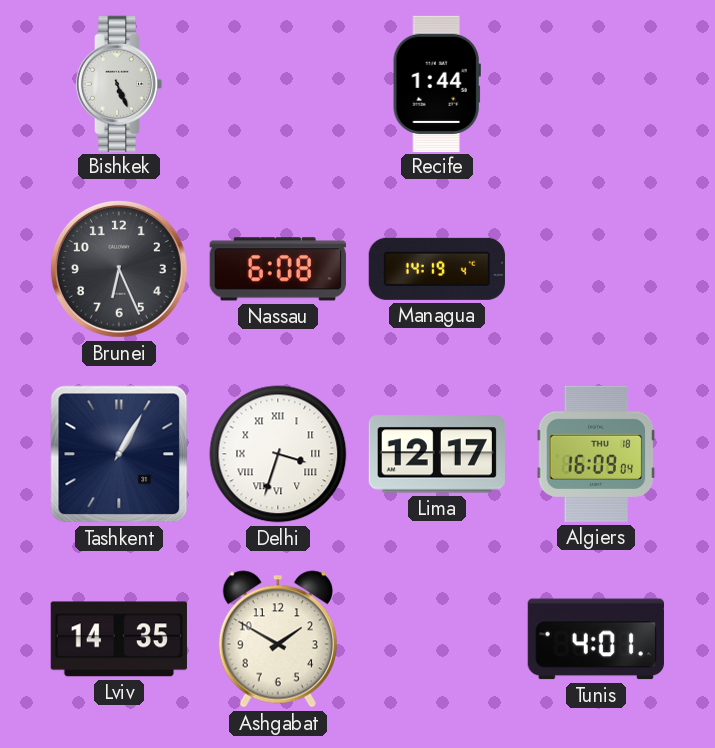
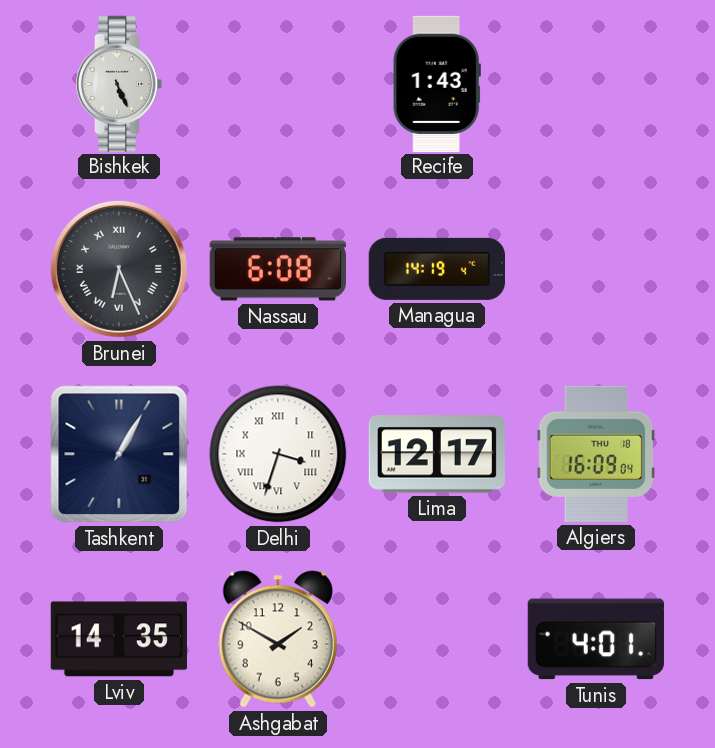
Recife: 1:44 -> 1:43 (437, 83)
Brunei numerals: Arabic -> Roman (119, 269)
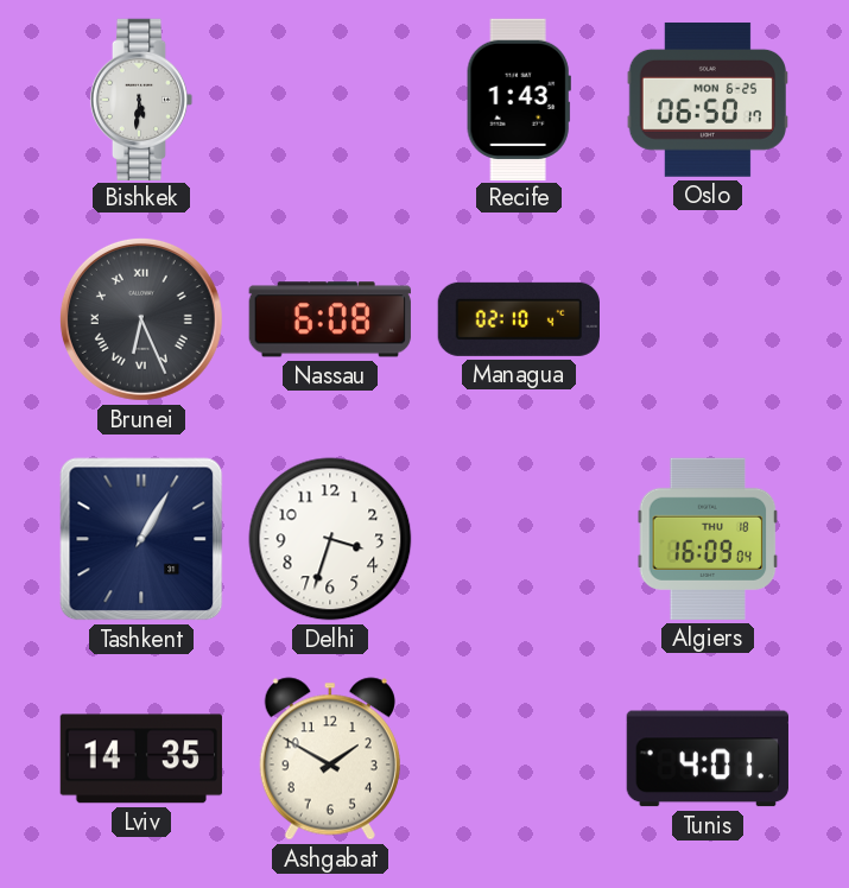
Bishkek: 5:26 -> 5:31 (141, 99)
Oslo: none -> 06:50 (708, 100)
Managua: 14:19 -> 02:10 (519, 319)
Delhi numerals: Roman -> Arabic (330, 539)
Lima: 12:17 -> none (437, 454)
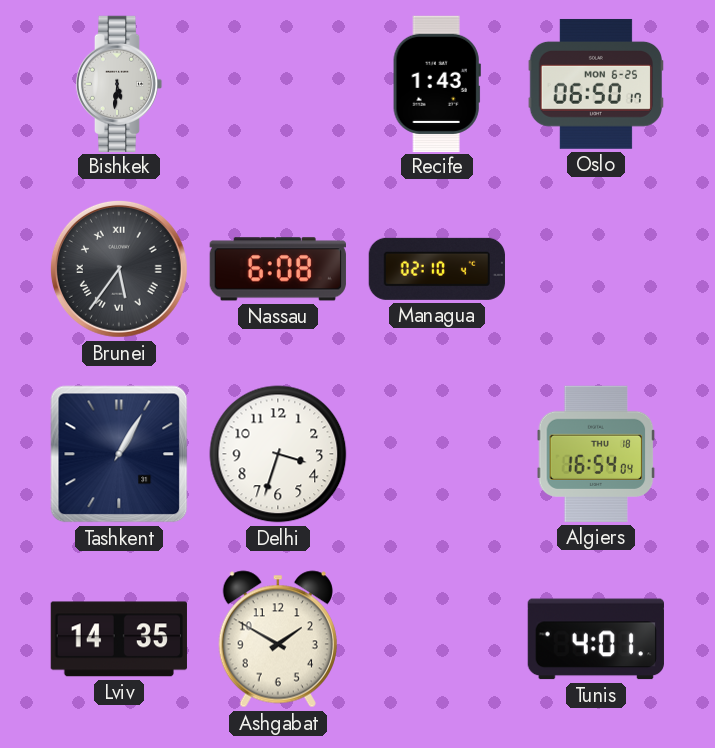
Brunei: 6:26 -> 5:36 (119, 269)
Algiers: 16:09 -> 16:54 (596, 454)
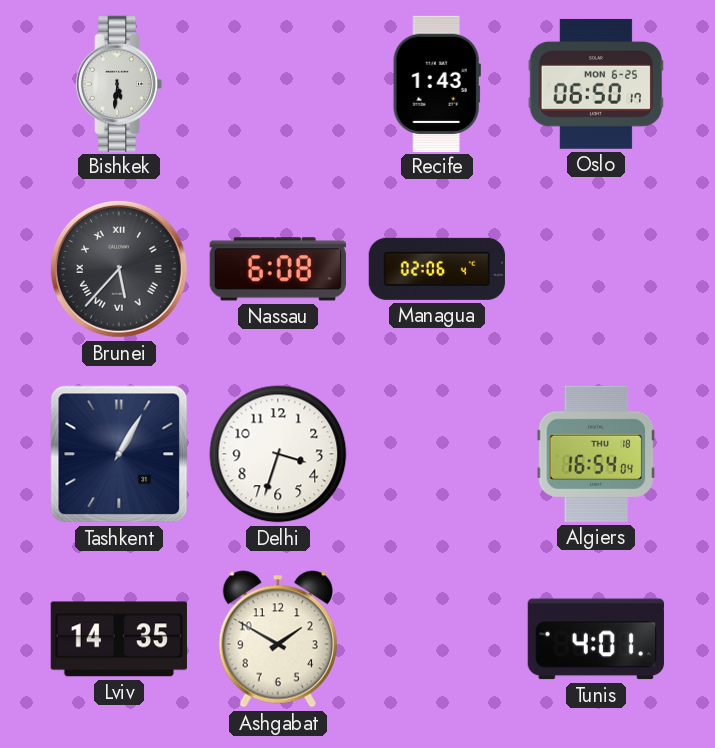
Brunei: 5:36 -> 5:37 (119, 269)
Managua: 02:10 -> 02:06 (437, 269)
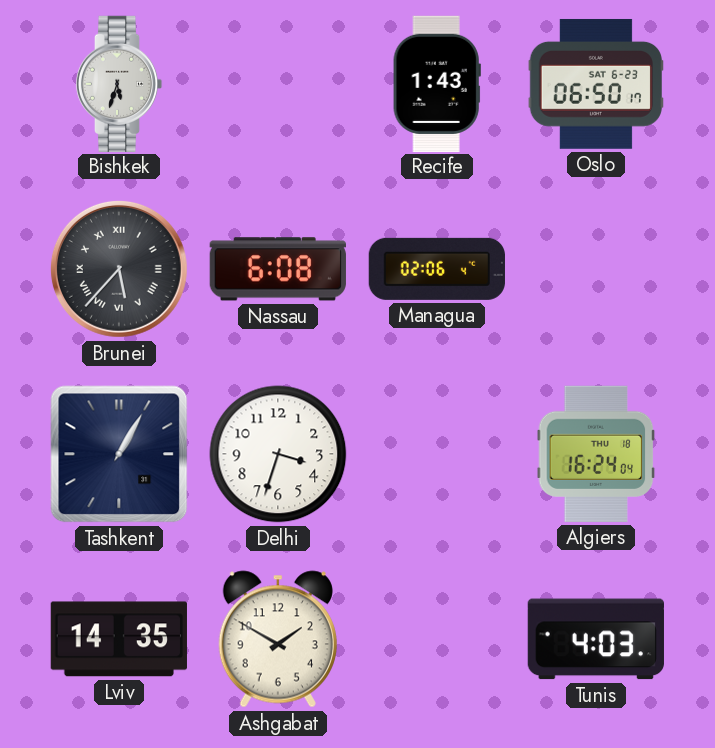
Bishkek: 5:31 -> 5:33 (119, 83)
Oslo date: MON 6-25 -> SAT 6-23 (596, 84)
Algiers: 16:54 -> 16:24 (596, 454)
Tunis: 4:01 -> 4:03 (596, 639)
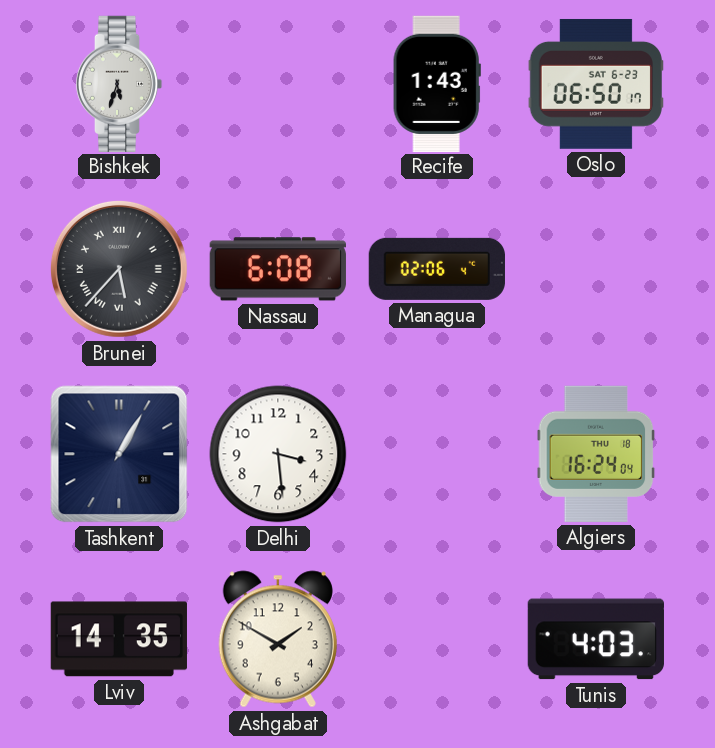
Delhi: 3:33 -> 3:29 (278, 454)
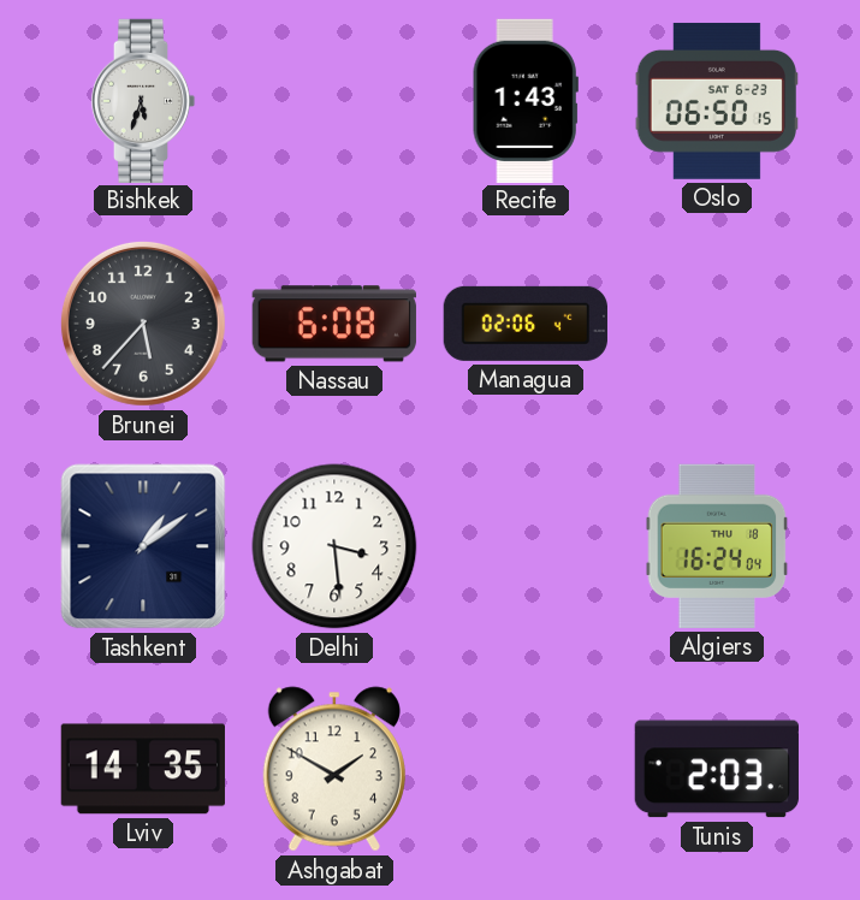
Oslo: 06:50:17 -> 06:50:15 (717, 101)
Brunei numerals: Roman -> Arabic (143, 324)
Tashkent: 1:05 -> 1:09 (143, 546)
Tunis: 4:03 -> 2:03 (717, 769)
